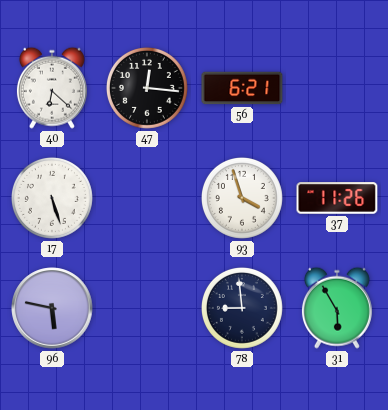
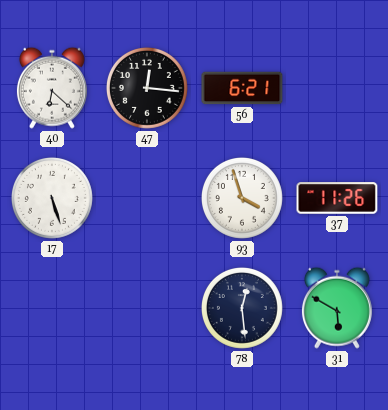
96: 5:47 -> none (52, 308)
78: 8:59 -> 12:29 (242, 308)
31: 5:55 -> 5:50 (337, 308)
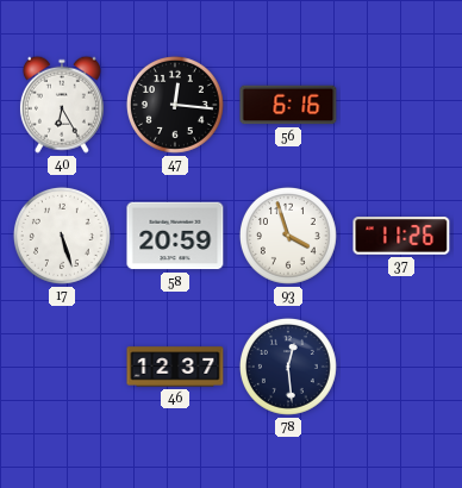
40: 6:22 -> 6:25 (62, 105)
56: 6:21 -> 6:16 (288, 105)
58: none -> 20:59 (175, 236)
46: none -> 12:37 (175, 367)
31: 5:50 -> none (337, 308)
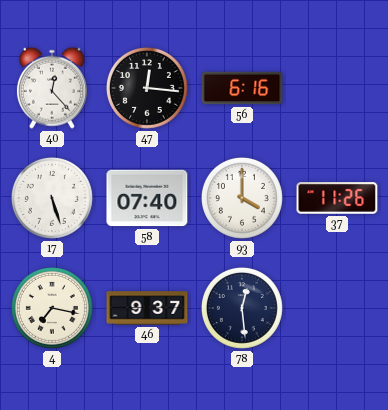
40: 6:25 -> 12:23 (52, 88)
58: 20:59 -> 07:40 (147, 198)
93: 3:57 -> 4:00 (242, 198)
4: none -> 7:17 (52, 308)
46: 12:37 -> 9:37 (147, 308)
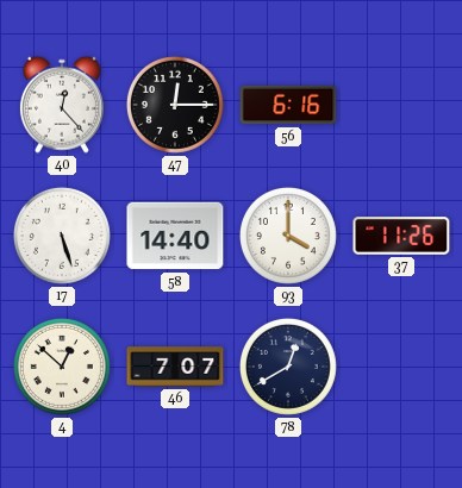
47: 12:16 -> 12:15 (175, 105)
58: 07:40 -> 14:40 (175, 236)
4: 7:17 -> 12:52 (62, 367)
46: 9:37 -> 7:07 (175, 367)
78: 12:29 -> 12:40 (288, 367)
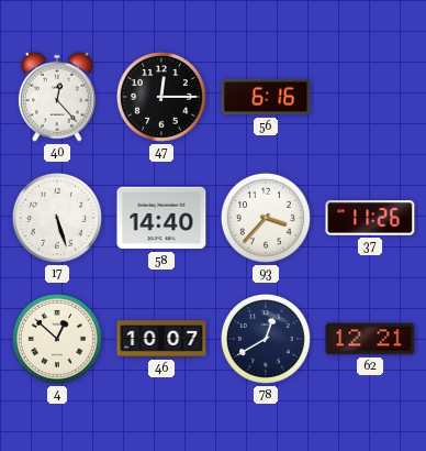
93: 4:00 -> 3:37 (266, 218)
46: 7:07 -> 10:07 (161, 339)
62: none -> 12:21 (370, 339)
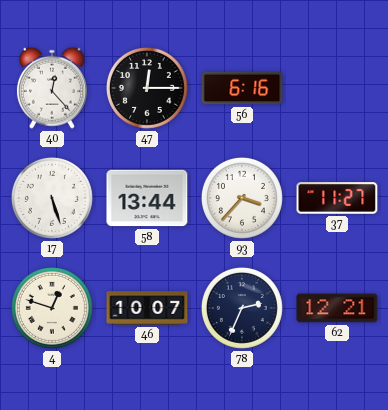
58: 14:40 -> 13:44 (147, 198)
37: 11:26 -> 11:27 (337, 198)
4: 12:52 -> 12:48 (52, 308)
78: 12:40 -> 2:34 (242, 308)
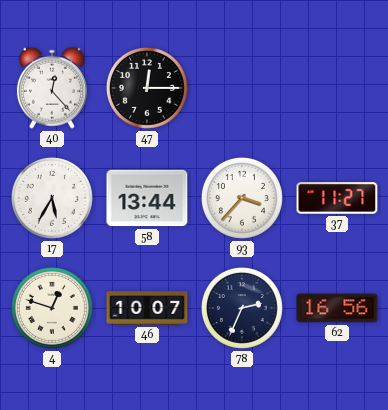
56: 6:16 -> none (242, 88)
17: 5:27 -> 5:35 (52, 198)
62: 12:21 -> 16:56 (337, 308)
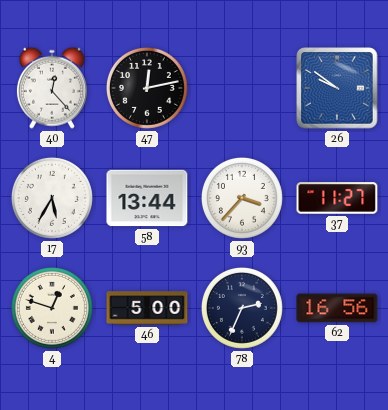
47: 12:15 -> 12:13 (147, 88)
26: none -> 9:51 (337, 88)
46: 10:07 -> 5:00 (147, 308)
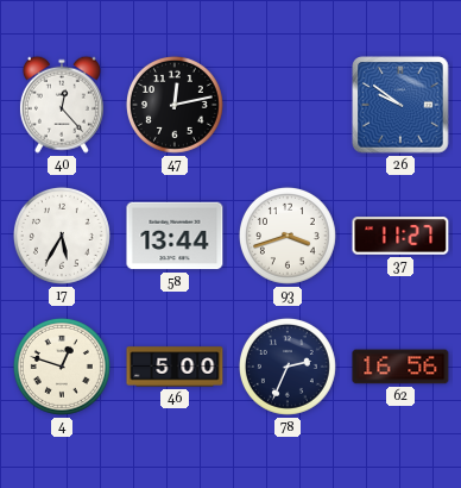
93: 3:37 -> 3:42 (288, 236)
